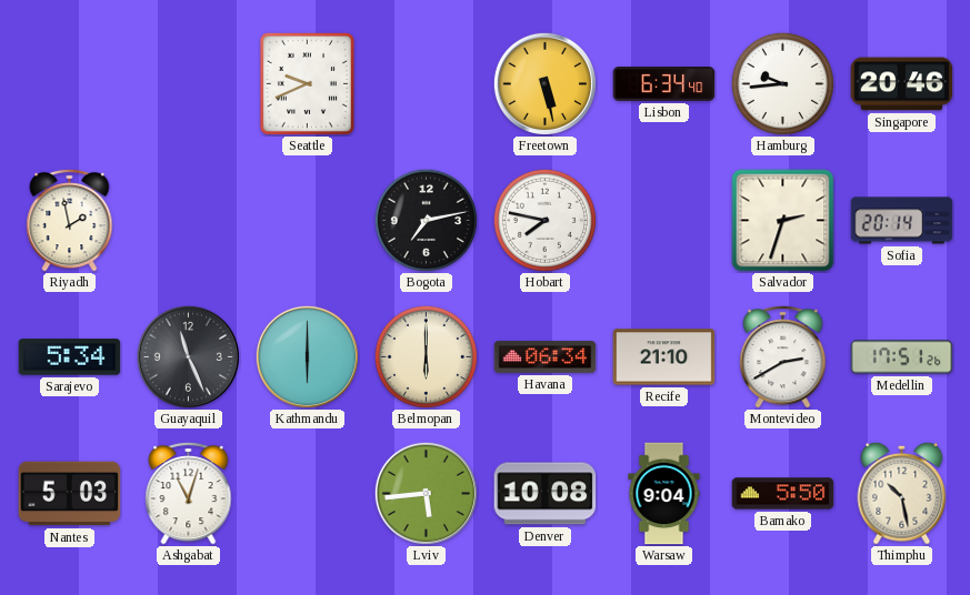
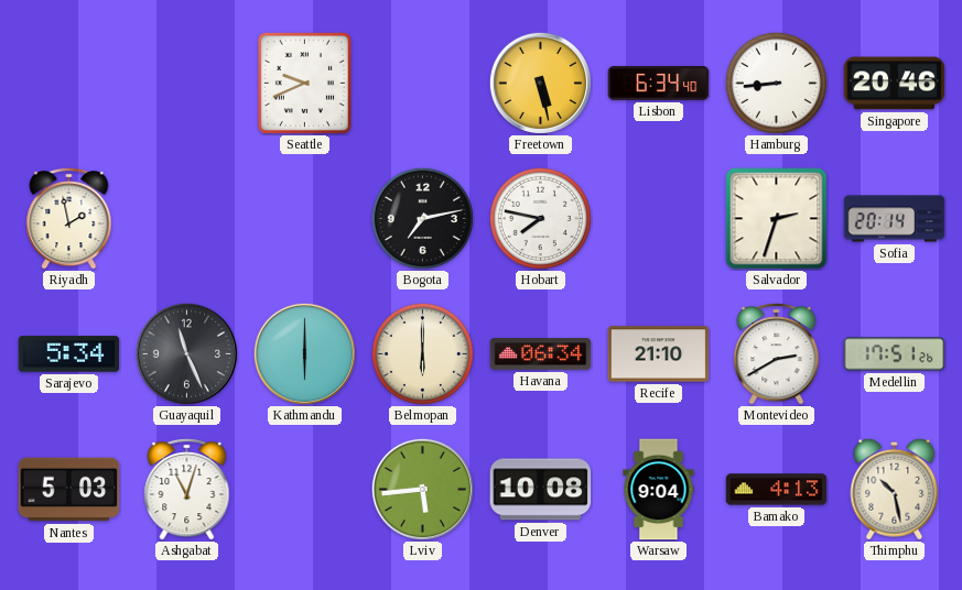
Hamburg: 9:44 -> 8:44 (776, 83)
Bamako: 5:50 -> 4:13 (777, 490)
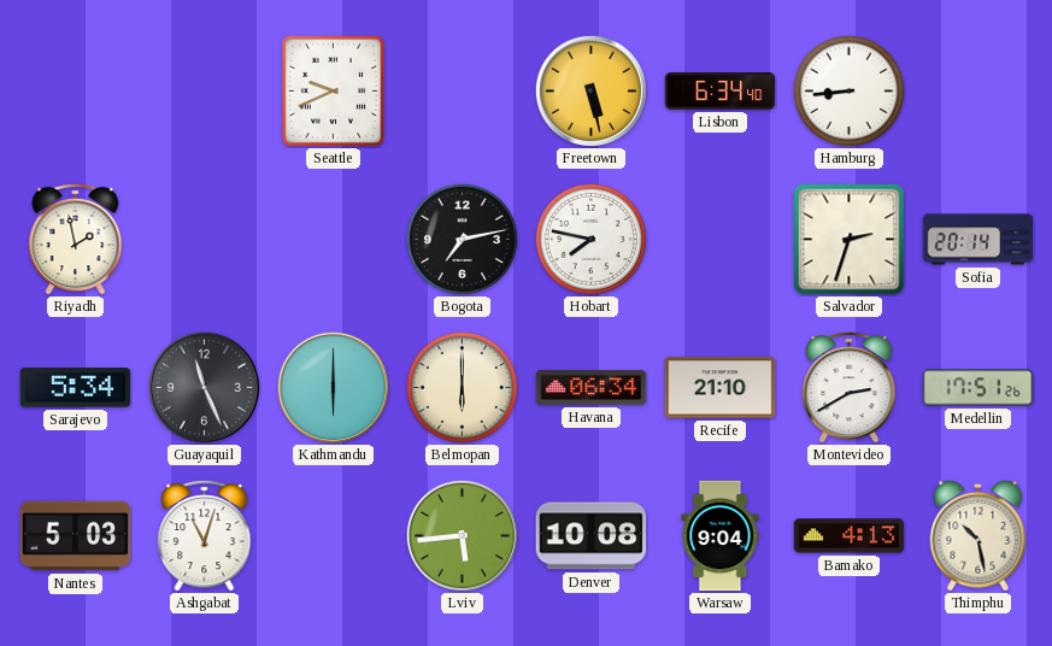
Singapore: 20:46 -> none (895, 84)
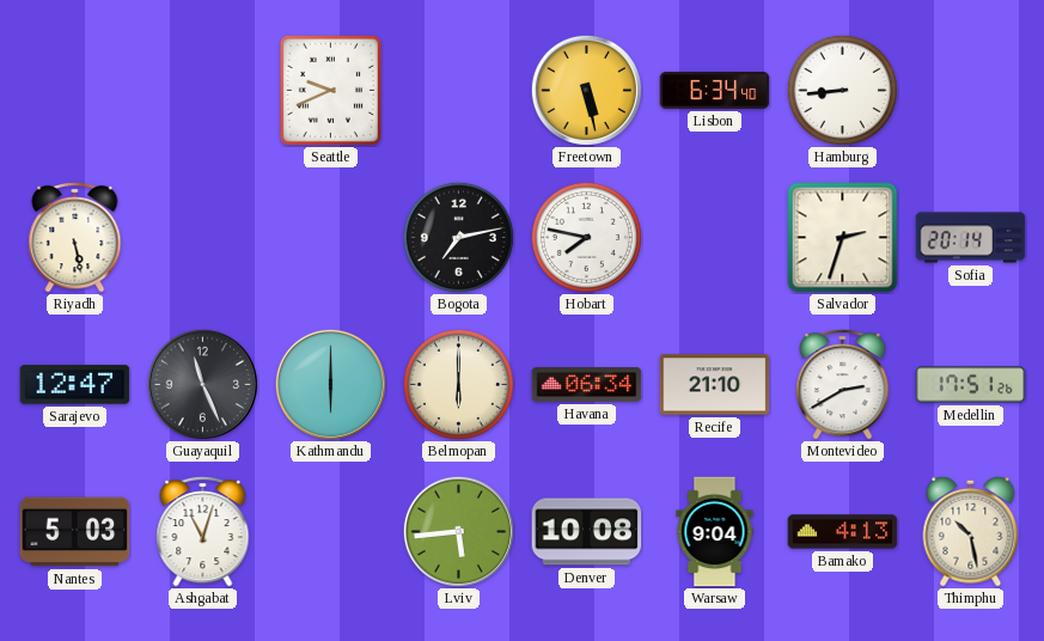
Riyadh: 1:58 -> 5:28 (75, 237)
Sarajevo: 5:34 -> 12:47 (75, 385)
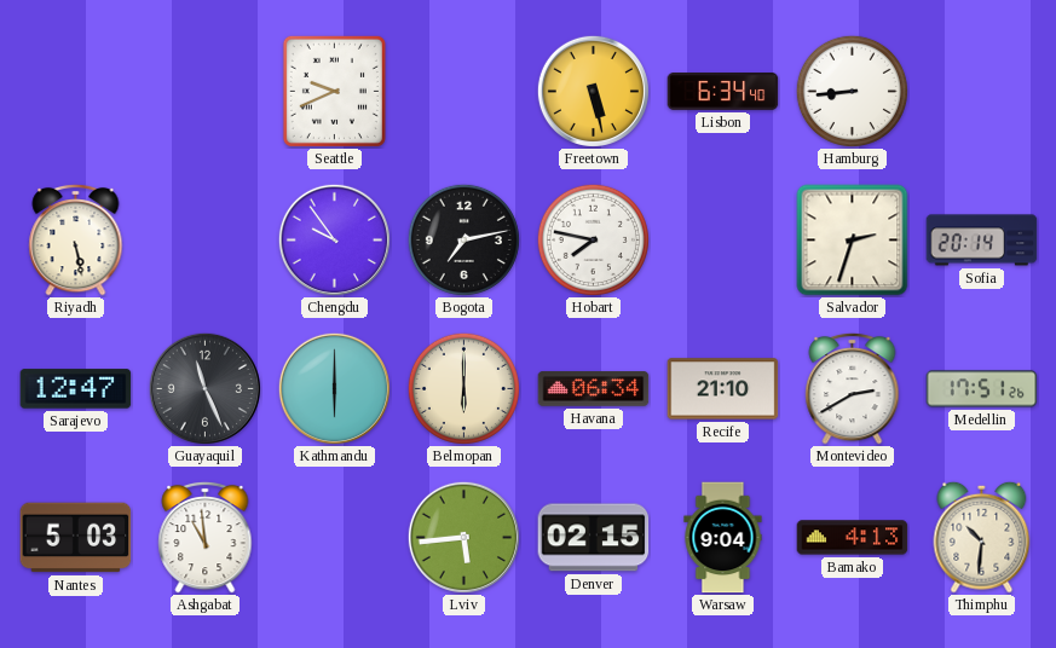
Chengdu: none -> 9:54 (334, 239)
Ashgabat: 11:03 -> 10:59 (206, 537)
Denver: 10:08 -> 02:15 (594, 538)
Thimphu: 10:28 -> 10:31 (982, 537)
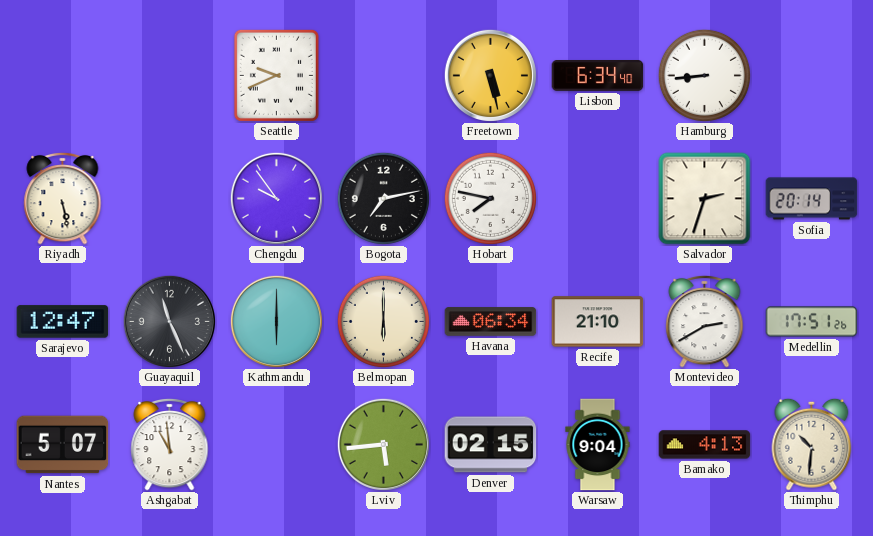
Nantes: 5:03 -> 5:07 (63, 445)
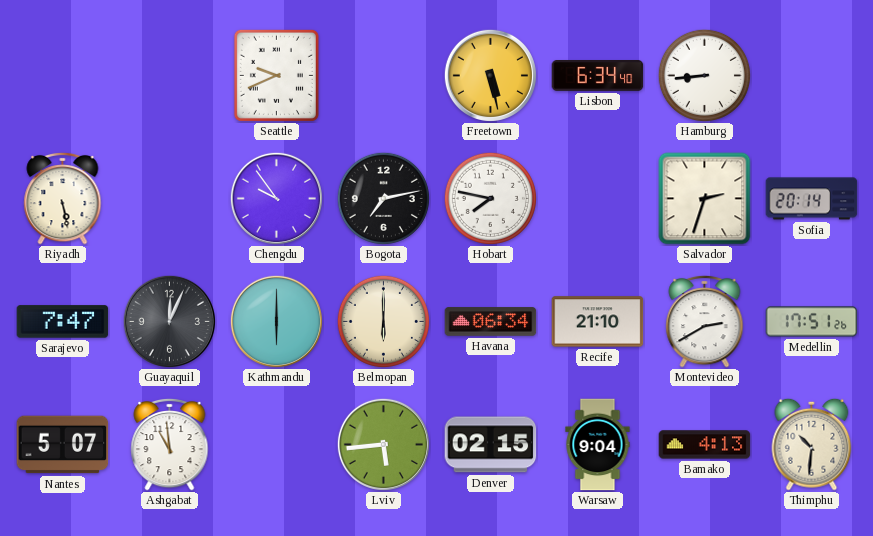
Sarajevo: 12:47 -> 7:47 (63, 322)
Guayaquil: 11:26 -> 12:04 (169, 321)
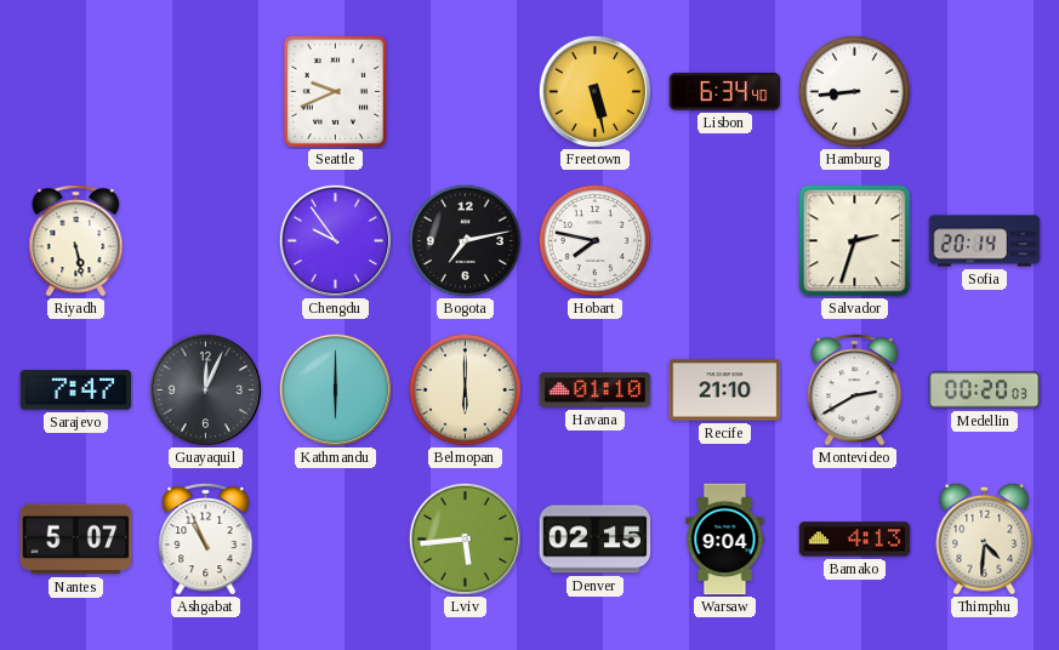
Havana: 06:34 -> 01:10 (596, 390)
Medellin: 17:51 -> 00:20 (985, 390)
Ashgabat: 10:59 -> 10:56 (206, 538)
Thimphu: 10:31 -> 4:31 (985, 538)
